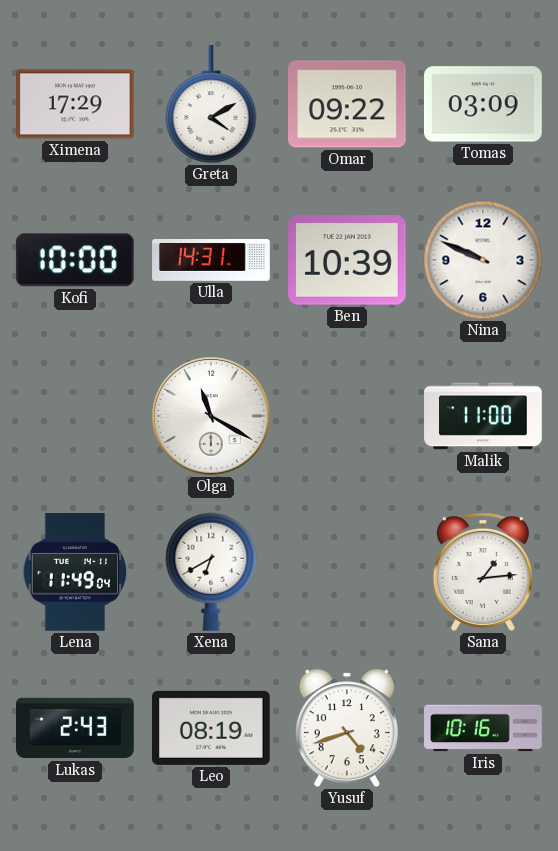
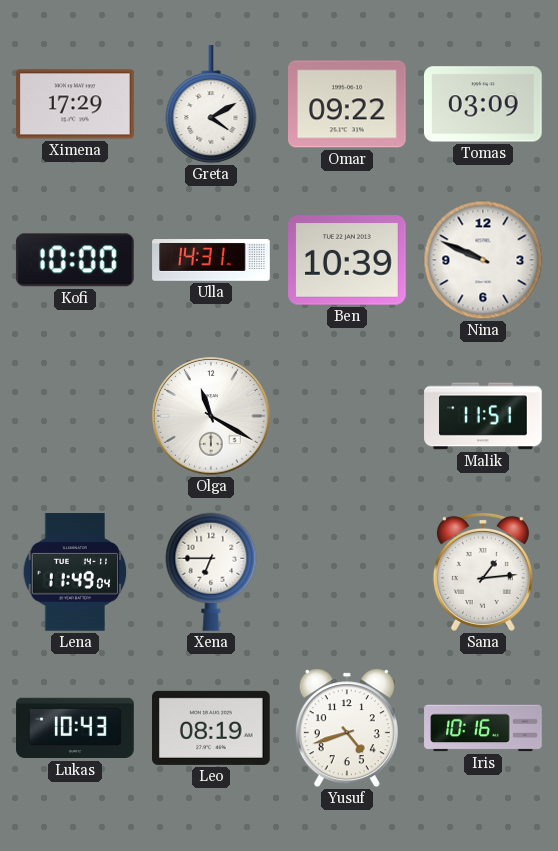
Malik: 11:00 -> 11:51 (483, 416)
Xena: 6:40 -> 6:45 (211, 572)
Lukas: 2:43 -> 10:43 (75, 728)
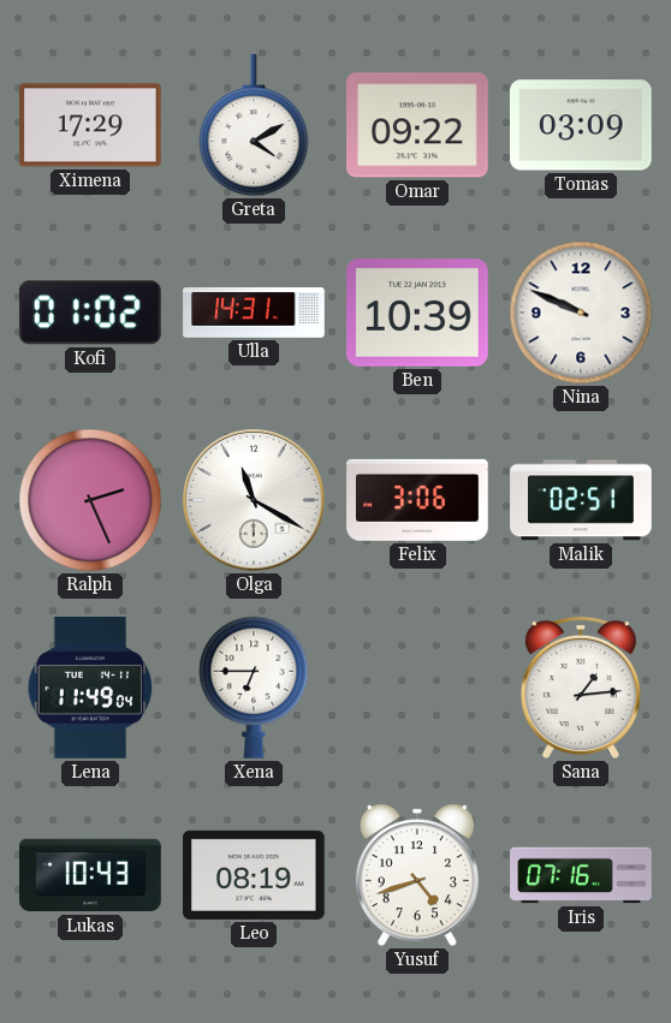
Kofi: 10:00 -> 01:02 (90, 313)
Ralph: none -> 2:26 (90, 500)
Felix: none -> 3:06 (417, 500)
Malik: 11:51 -> 02:51 (581, 500)
Iris: 10:16 -> 07:16 (581, 875)
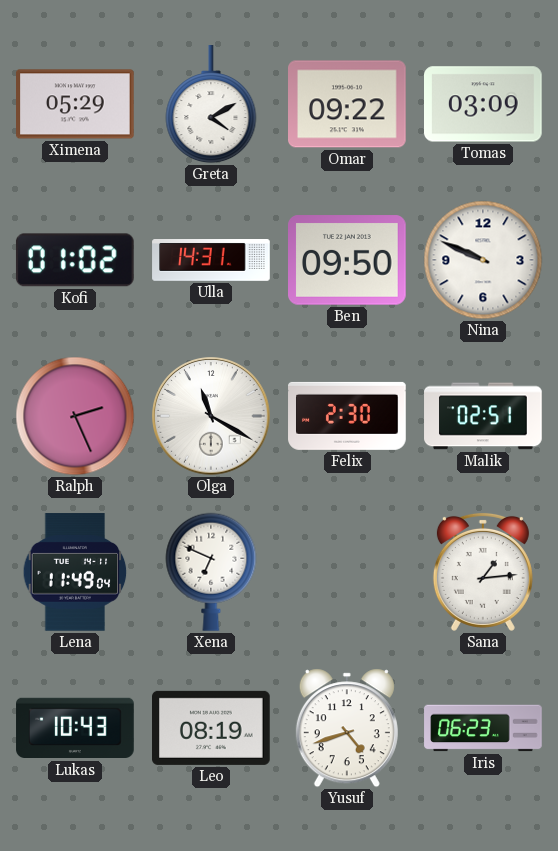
Ximena: 17:29 -> 05:29 (76, 104)
Ben: 10:39 -> 09:50 (348, 260)
Felix: 3:06 -> 2:30 (347, 416)
Xena: 6:45 -> 6:49 (211, 572)
Iris: 07:16 -> 06:23 (483, 728)
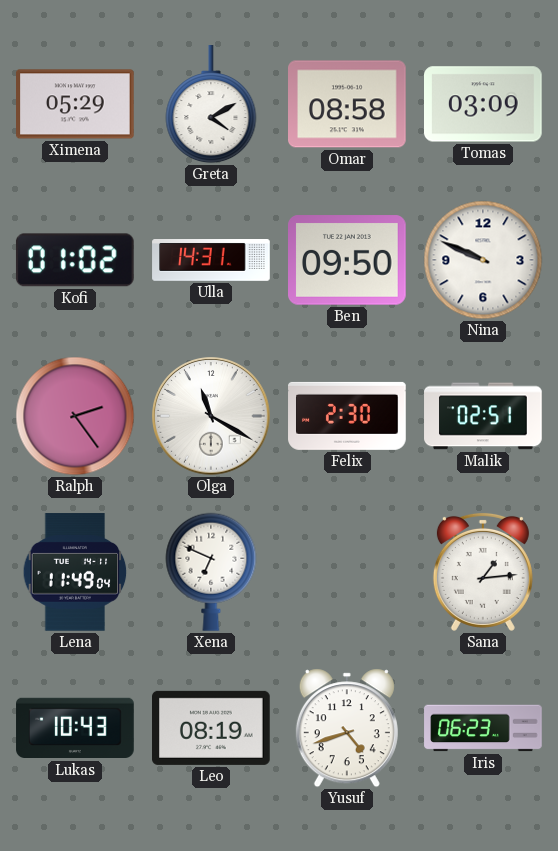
Omar: 09:22 -> 08:58 (348, 104)
Ralph: 2:26 -> 2:24 (75, 416)
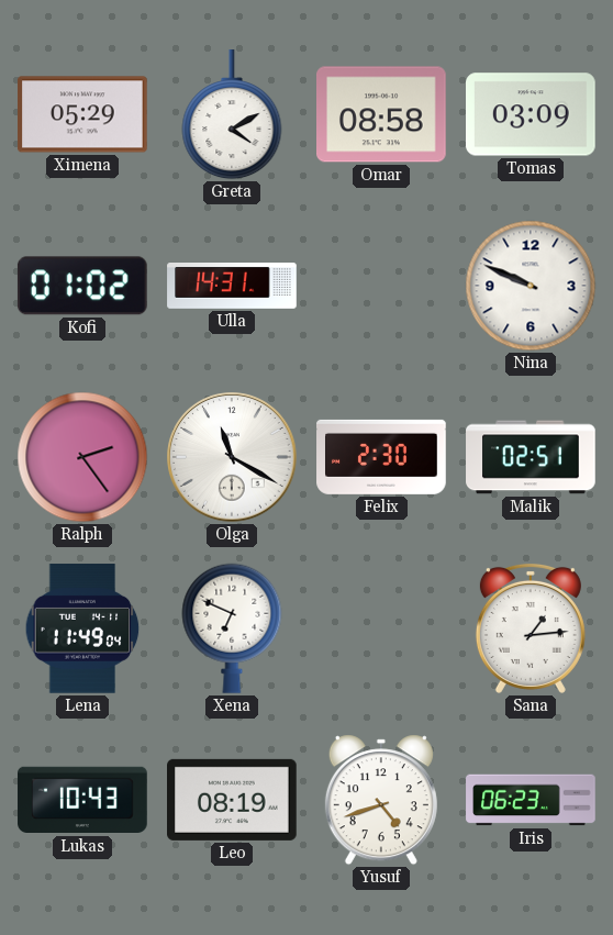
Ben: 09:50 -> none (348, 260)
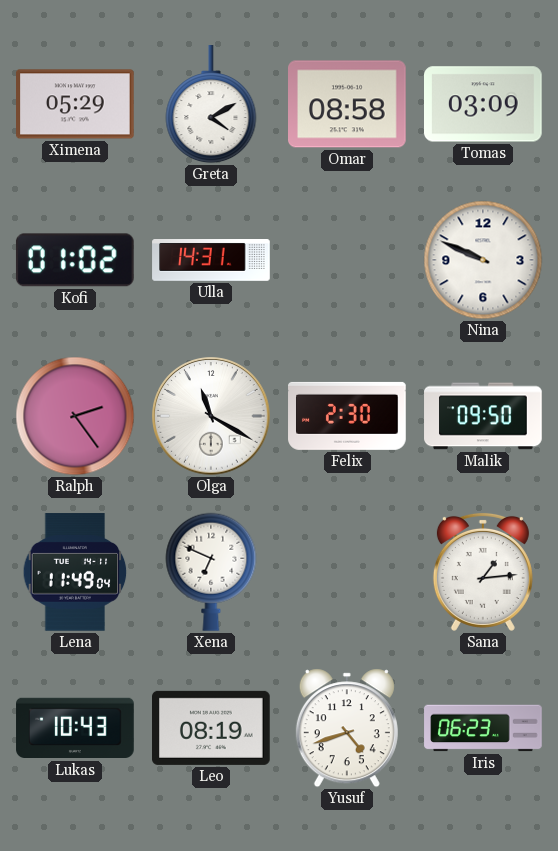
Malik: 02:51 -> 09:50 (483, 416)
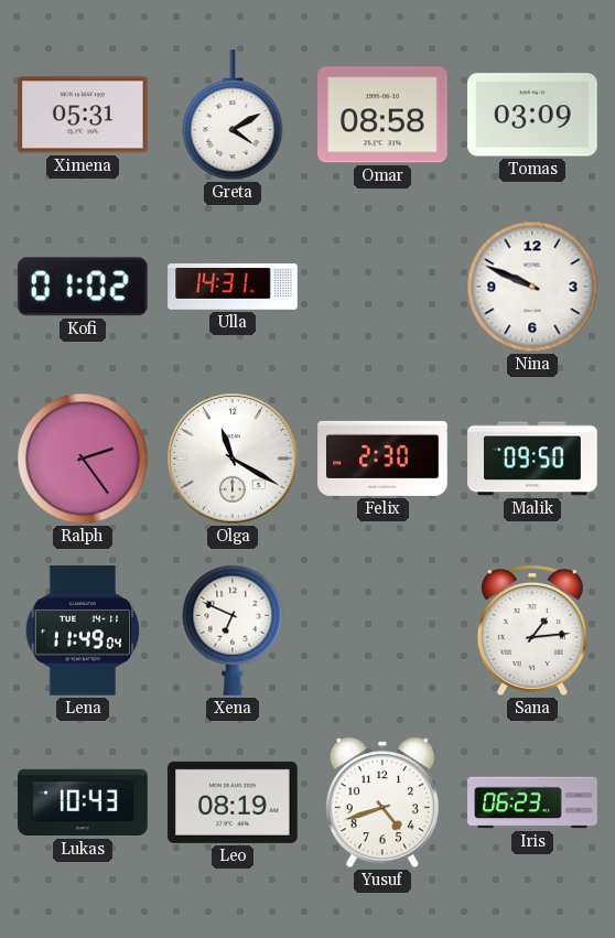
Ximena: 05:29 -> 05:31 (84, 115)
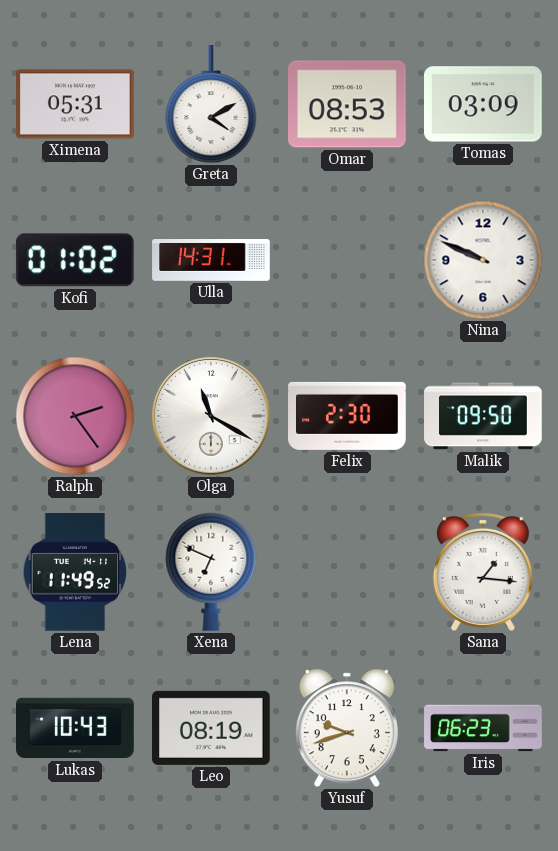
Omar: 08:58 -> 08:53 (348, 104)
Lena: 11:49:04 -> 11:49:52 (75, 572)
Sana: 1:14 -> 1:16 (483, 572)
Yusuf: 4:42 -> 9:42 (347, 728)
